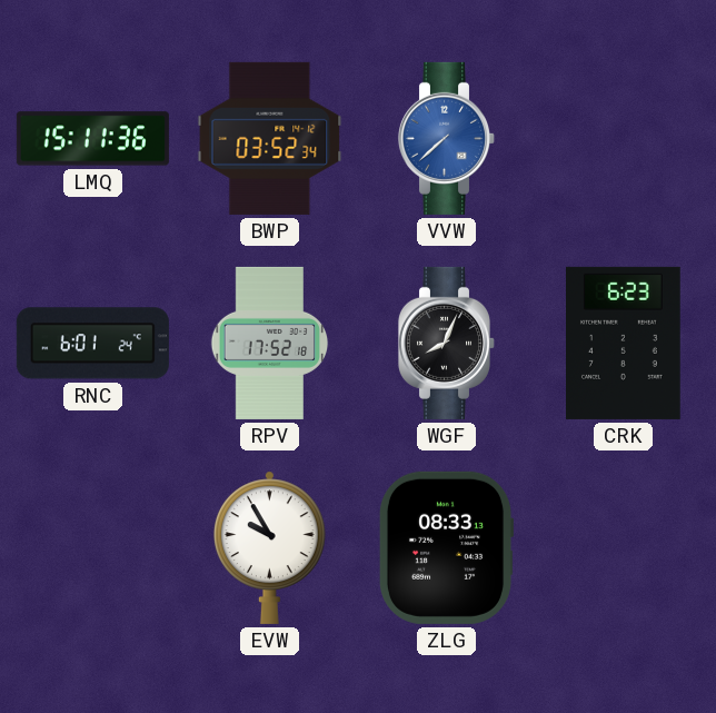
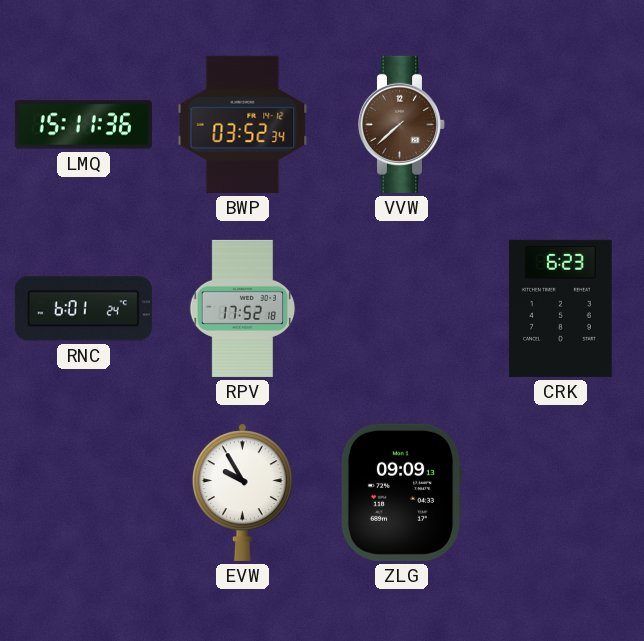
VVW dial: blue -> brown (402, 124)
WGF: 8:04 -> none (447, 343)
ZLG: 08:33 -> 09:09 (401, 492)
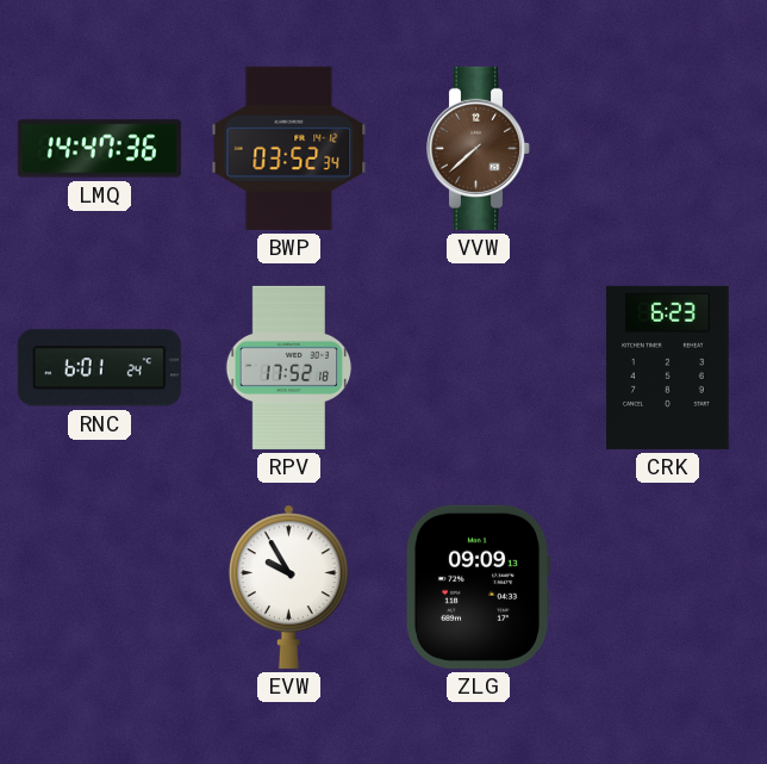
LMQ: 15:11 -> 14:47 (99, 149)
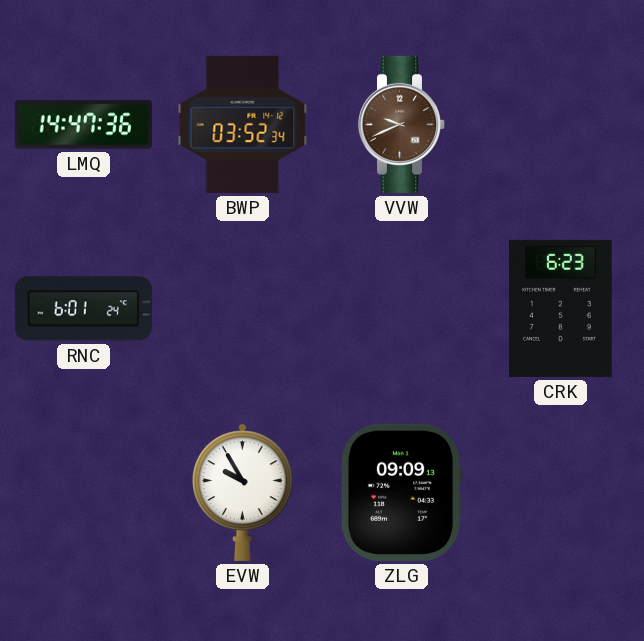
VVW: 7:38 -> 9:41 (402, 124)
RPV: 17:52 -> none (289, 367)
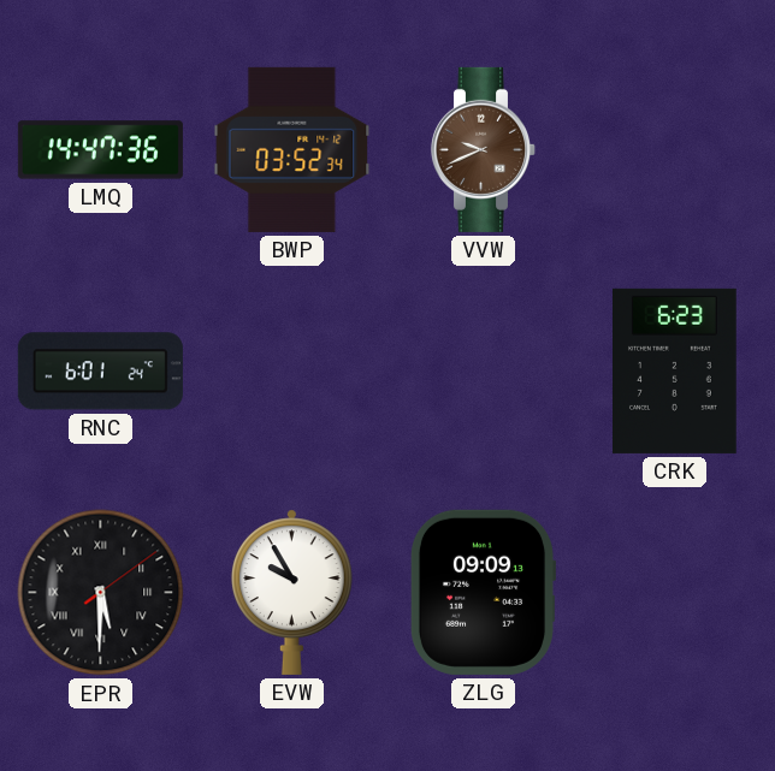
EPR: none -> 5:30 (101, 593)
